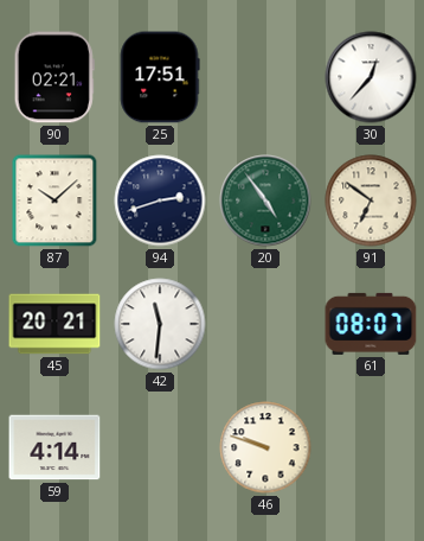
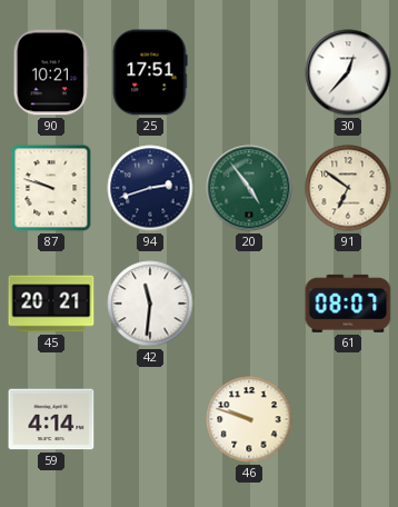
90: 02:21 -> 10:21 (51, 72)
87: 10:08 -> 9:48 (51, 188)
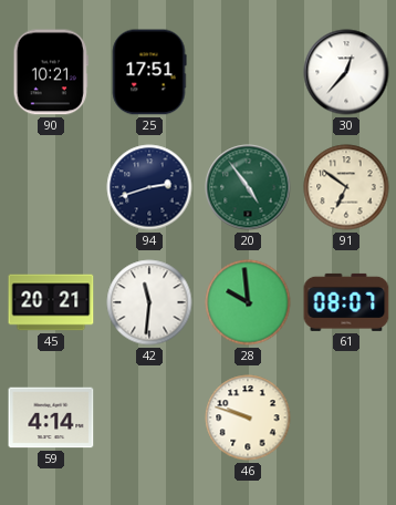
87: 9:48 -> none (51, 188)
28: none -> 9:59 (248, 302)
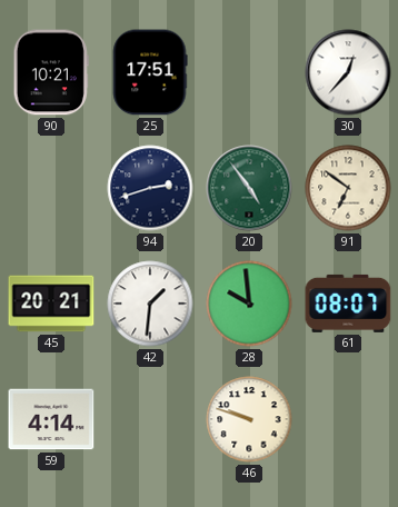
42: 11:31 -> 1:31 (150, 304)
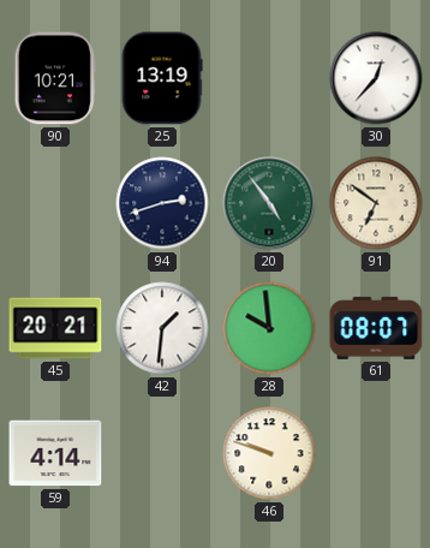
25: 17:51 -> 13:19 (162, 78)
